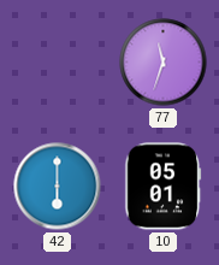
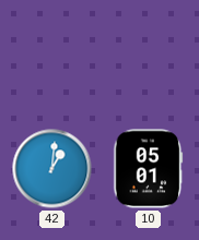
77: 11:33 -> none (164, 63)
42: 6:00 -> 1:01 (52, 169)
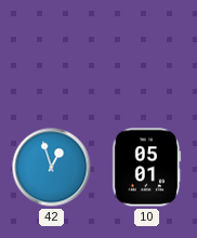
42: 1:01 -> 12:57 (52, 168)
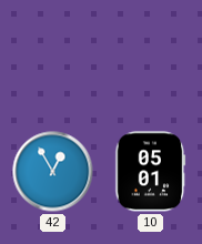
42: 12:57 -> 12:55 (53, 172)
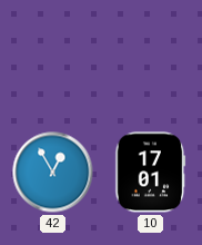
10: 05:01 -> 17:01 (151, 173)
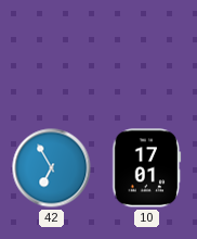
42: 12:55 -> 6:55 (52, 168)
